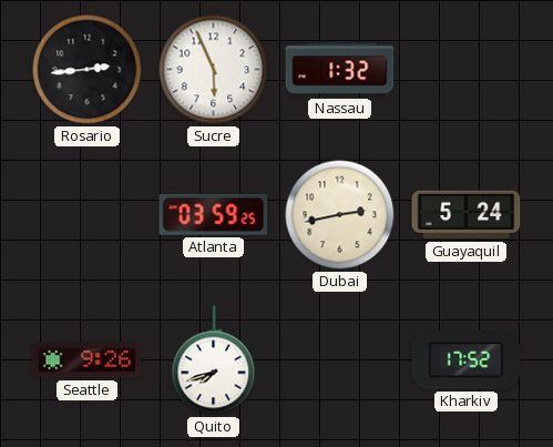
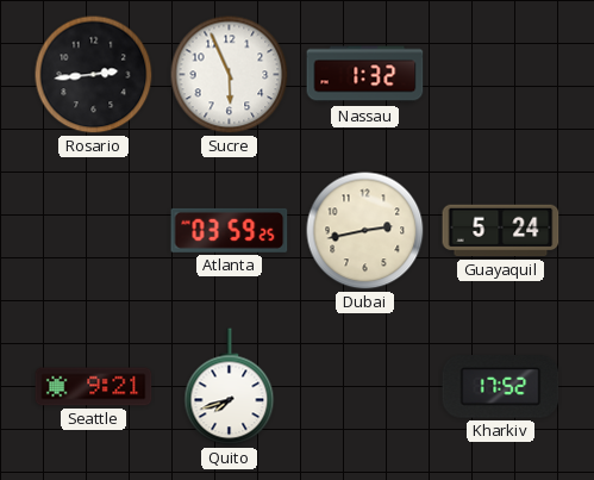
Seattle: 9:26 -> 9:21 (94, 387)
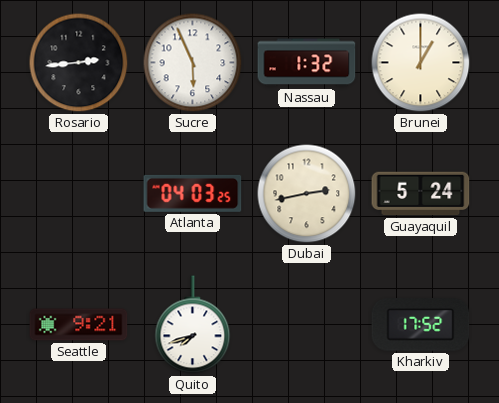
Brunei: none -> 1:00 (421, 63)
Atlanta: 03:59 -> 04:03 (193, 193)
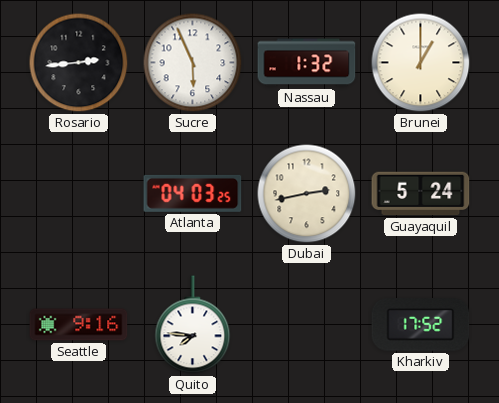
Seattle: 9:21 -> 9:16 (79, 325)
Quito: 7:42 -> 7:46 (193, 325)
